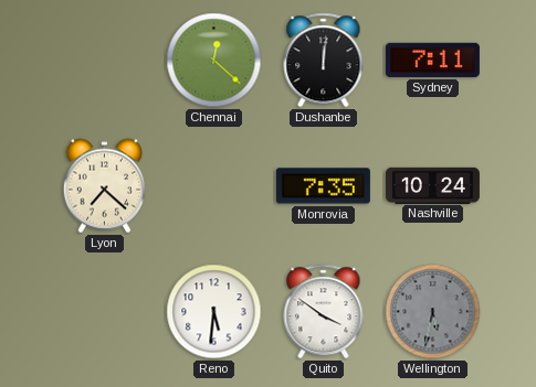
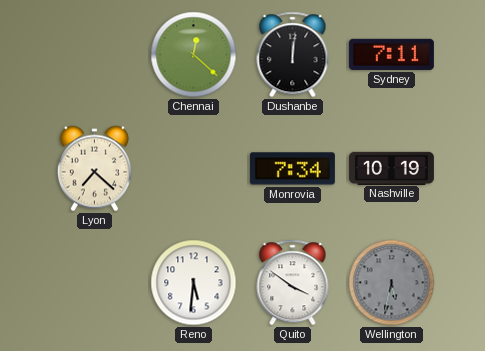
Monrovia: 7:35 -> 7:34 (292, 169)
Nashville: 10:24 -> 10:19 (391, 168)
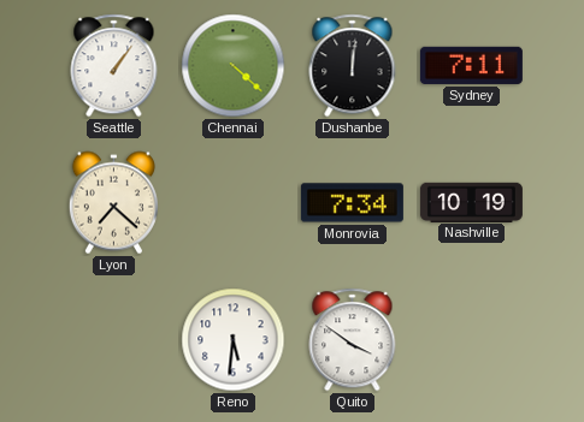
Seattle: none -> 1:06 (114, 66)
Chennai: 12:22 -> 4:22 (234, 66)
Wellington: 5:32 -> none (392, 283)
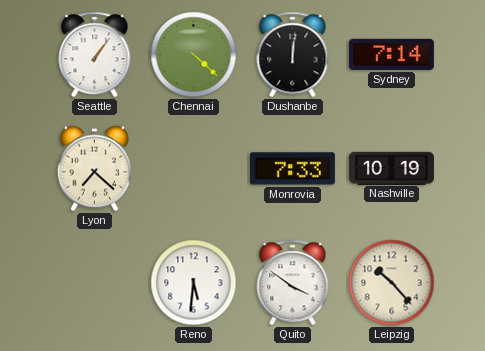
Sydney: 7:11 -> 7:14 (391, 54)
Monrovia: 7:34 -> 7:33 (292, 169)
Leipzig: none -> 10:23 (392, 283)
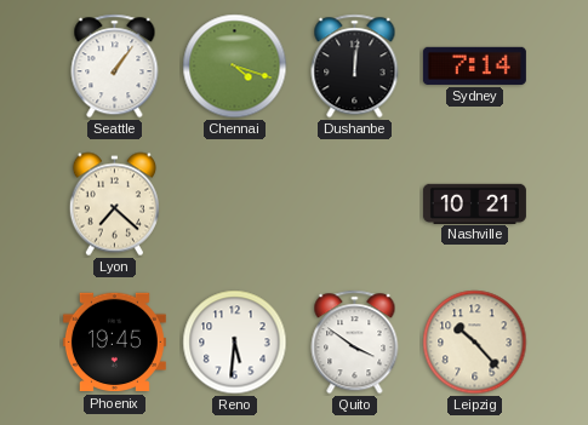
Chennai: 4:22 -> 4:18 (235, 67)
Monrovia: 7:33 -> none (292, 169)
Nashville: 10:19 -> 10:21 (474, 203)
Phoenix: none -> 19:45 (114, 343)
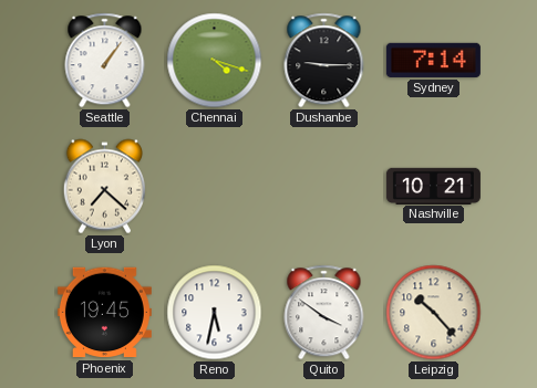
Dushanbe: 12:01 -> 9:15 (324, 61)
Reno: 5:31 -> 5:32 (215, 313)
